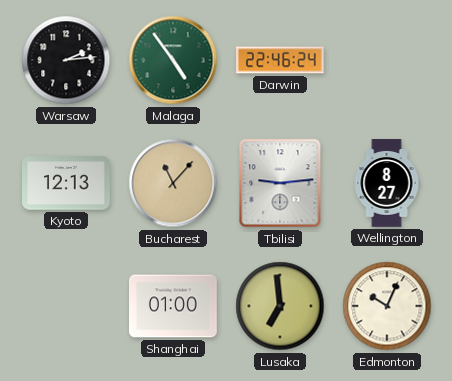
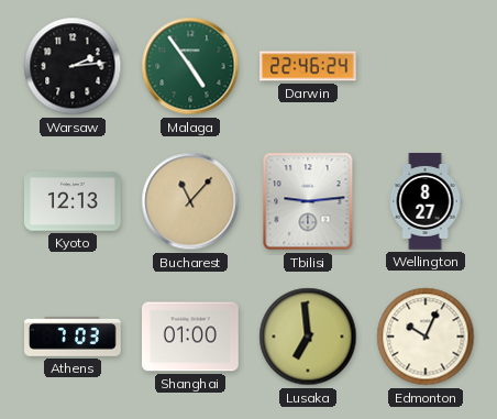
Athens: none -> 7:03 (74, 337)
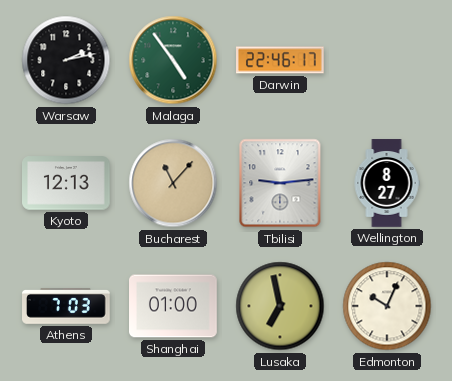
Warsaw: 2:14 -> 2:13 (66, 60)
Darwin: 22:46:24 -> 22:46:17 (281, 60)
Lusaka: 6:59 -> 6:58 (280, 306)
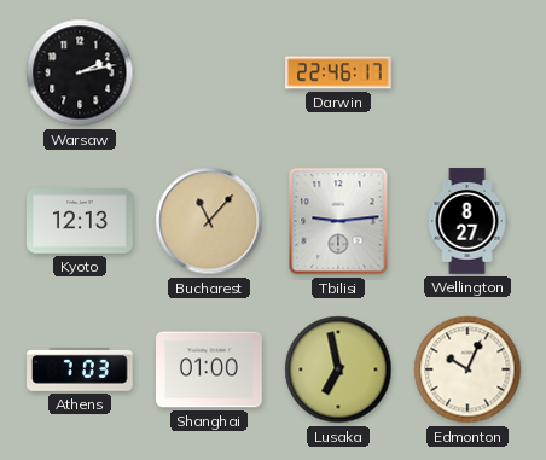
Malaga: 4:54 -> none (173, 60)
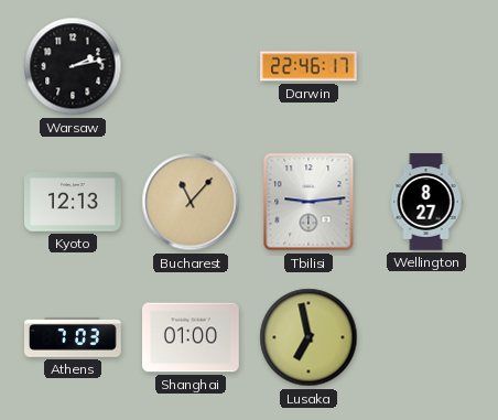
Edmonton: 10:04 -> none (467, 369)
